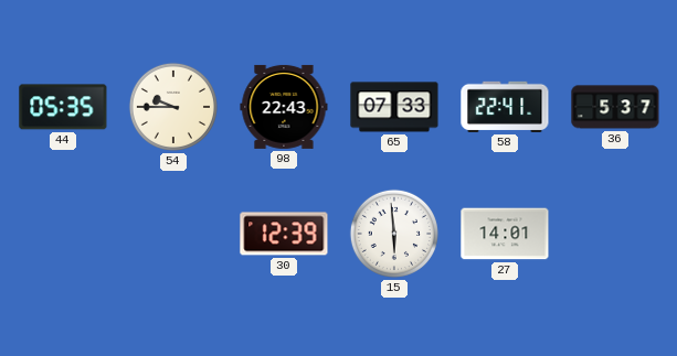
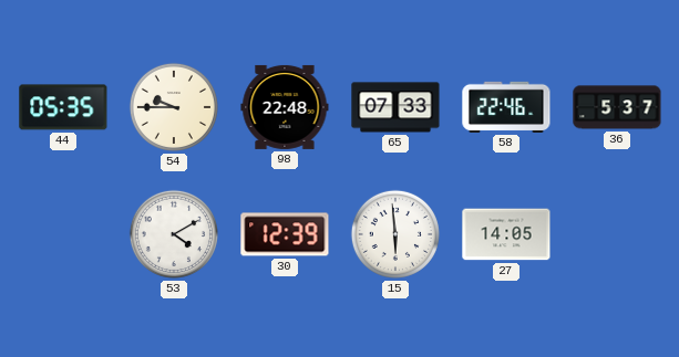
98: 22:43 -> 22:48 (285, 107)
58: 22:41 -> 22:46 (506, 107)
53: none -> 4:10 (174, 234)
27: 14:01 -> 14:05 (506, 234)
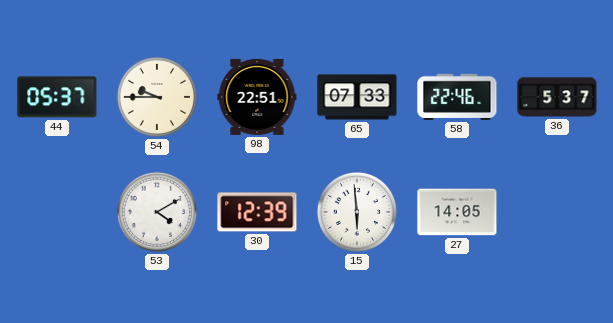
44: 05:35 -> 05:37 (57, 97)
98: 22:48 -> 22:51 (257, 97)
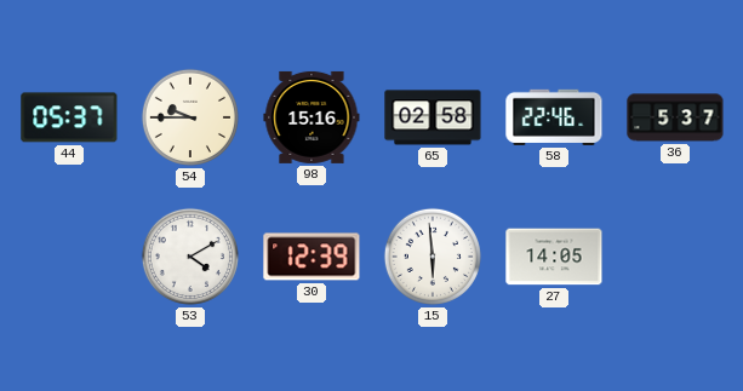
98: 22:51 -> 15:16 (312, 117)
65: 07:33 -> 02:58 (433, 117)
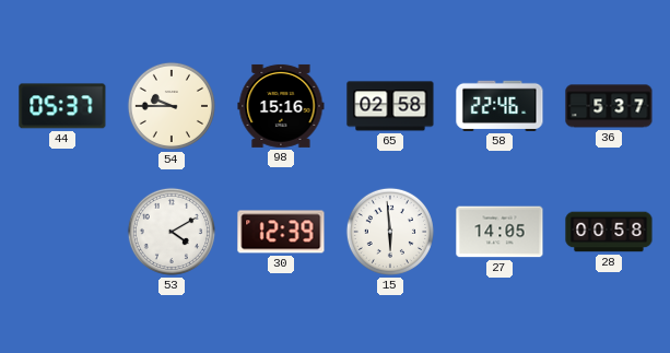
28: none -> 00:58 (609, 232)
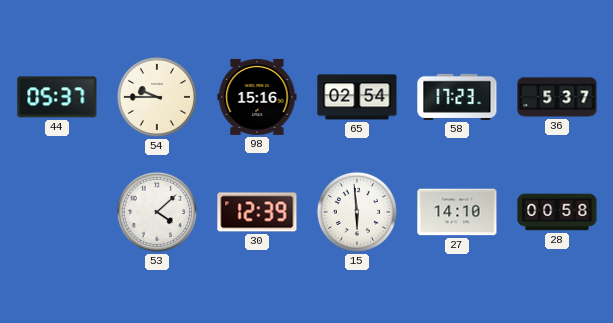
65: 02:58 -> 02:54 (357, 97)
58: 22:46 -> 17:23 (457, 97)
53: 4:10 -> 4:08 (157, 212)
27: 14:05 -> 14:10 (457, 212)
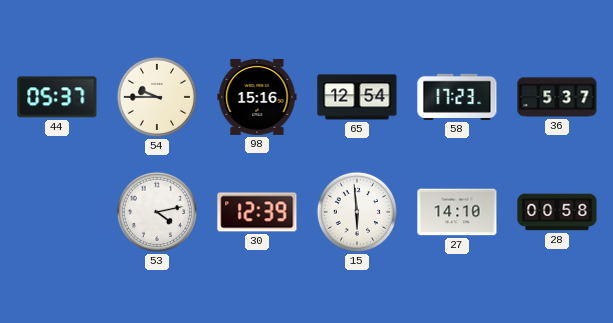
65: 02:54 -> 12:54 (357, 97)
53: 4:08 -> 4:13 (157, 212)
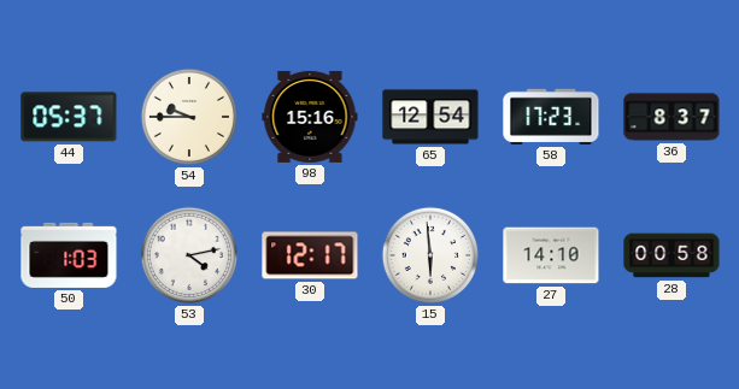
36: 5:37 -> 8:37 (671, 117)
50: none -> 1:03 (69, 255)
30: 12:39 -> 12:17 (310, 255)
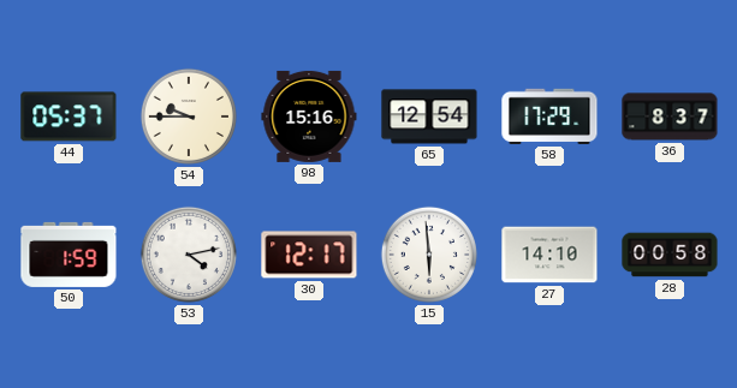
58: 17:23 -> 17:29 (549, 117)
50: 1:03 -> 1:59 (69, 255)
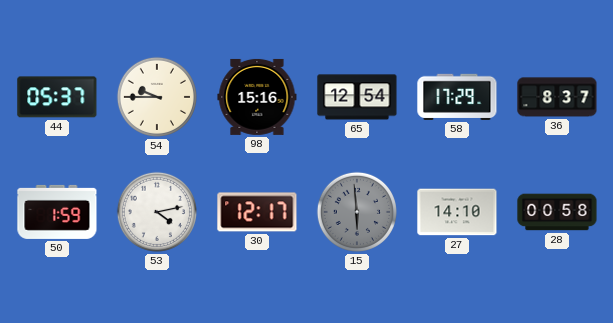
15 dial: white -> grey (357, 212)
